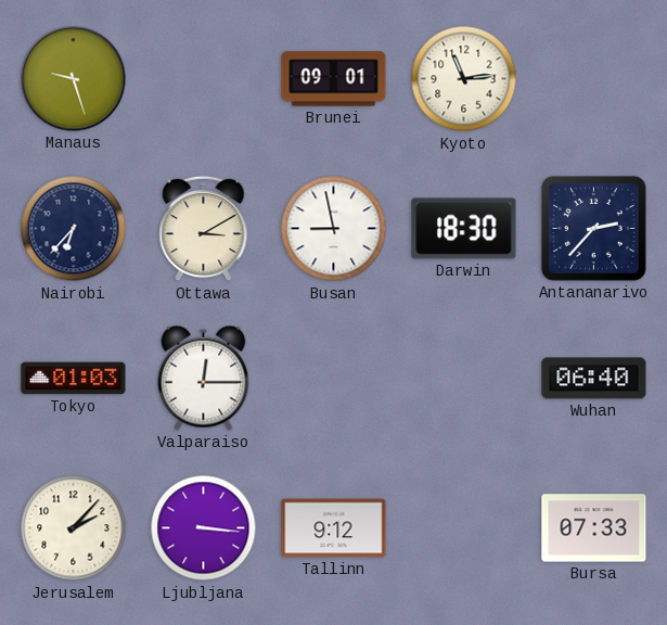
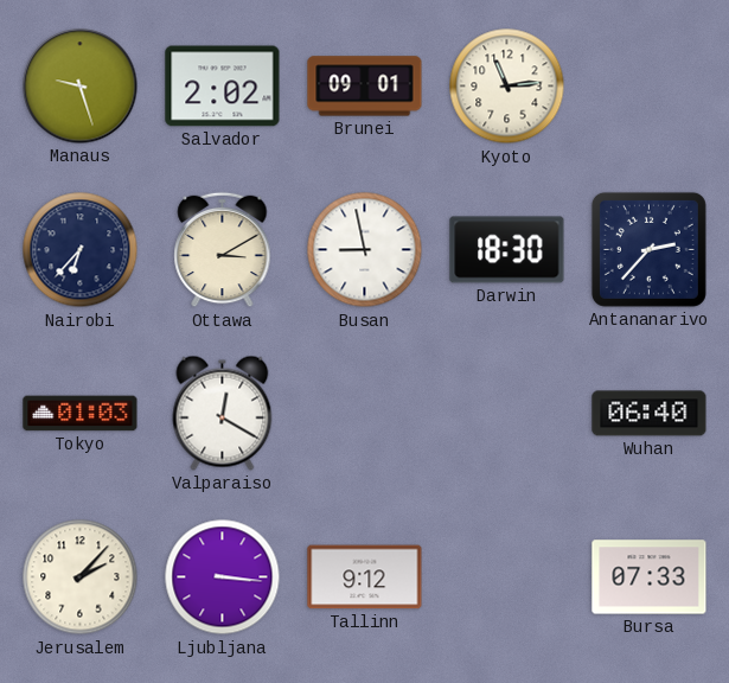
Salvador: none -> 2:02 (223, 87)
Valparaiso: 12:15 -> 12:20 (223, 413)
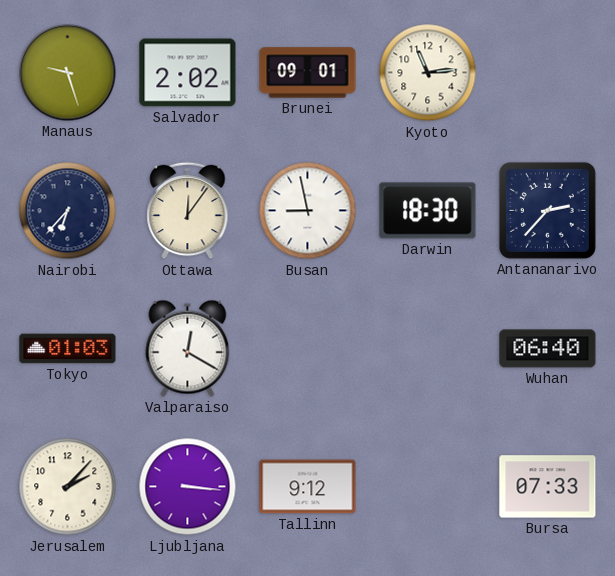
Ottawa: 3:10 -> 12:06 (188, 211)
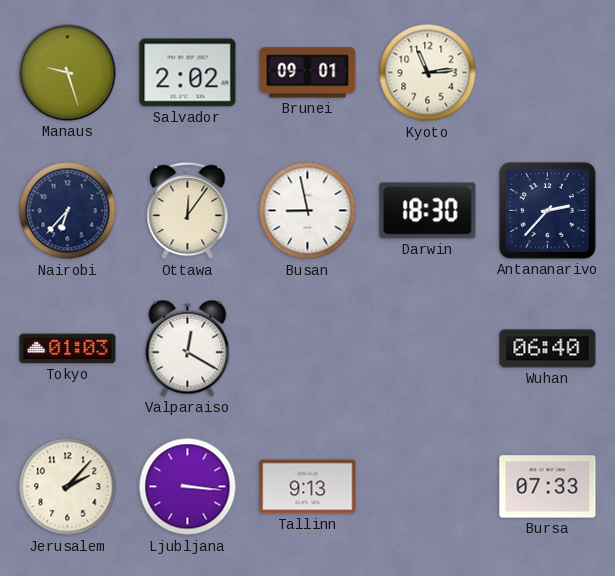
Tallinn: 9:12 -> 9:13 (308, 487)
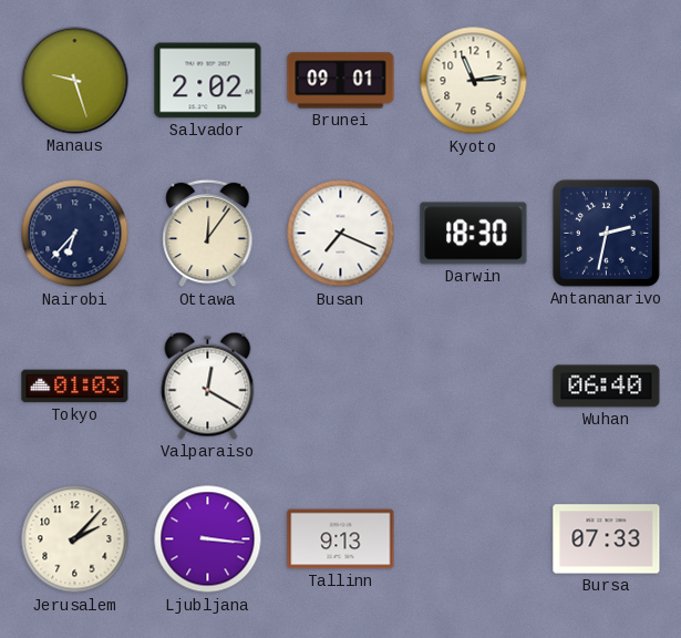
Busan: 8:58 -> 7:19 (341, 234)
Antananarivo: 2:37 -> 2:32 (606, 233)
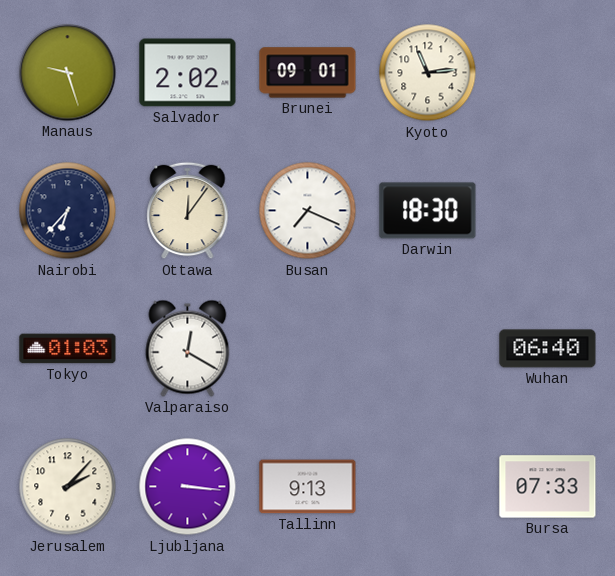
Antananarivo: 2:32 -> none (606, 233)
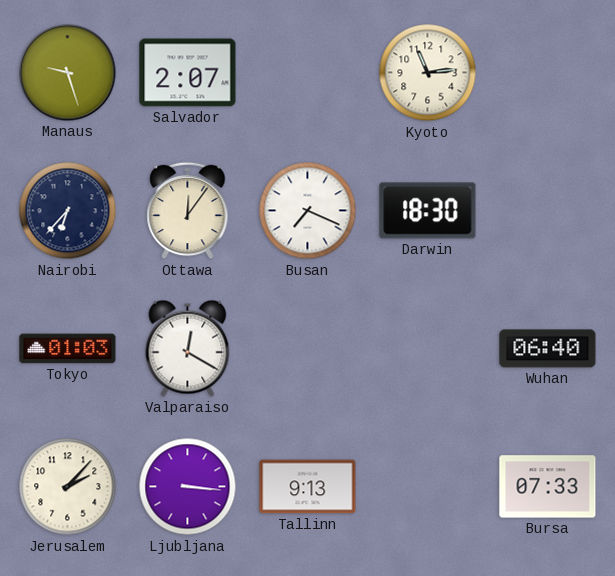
Salvador: 2:02 -> 2:07 (188, 73)
Brunei: 09:01 -> none (308, 73)
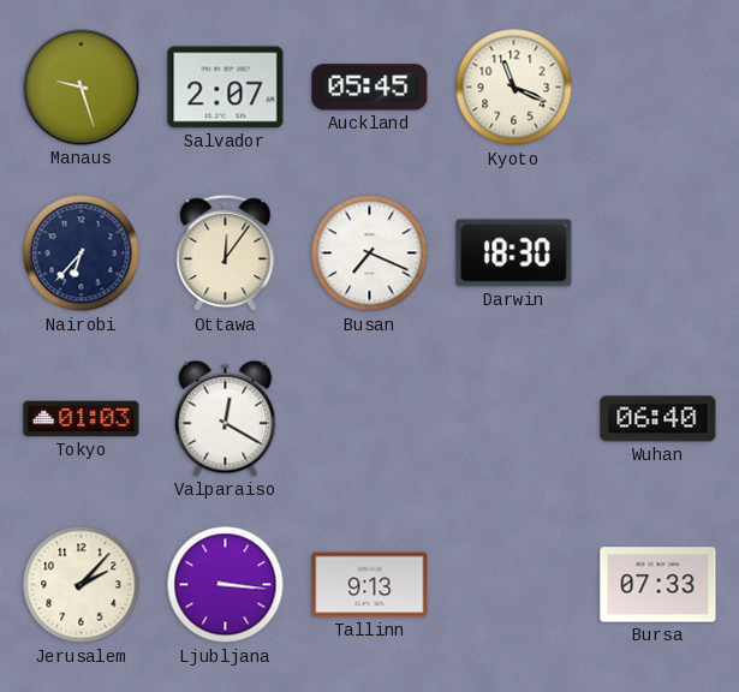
Auckland: none -> 05:45 (370, 88)
Kyoto: 11:14 -> 11:19 (514, 88)
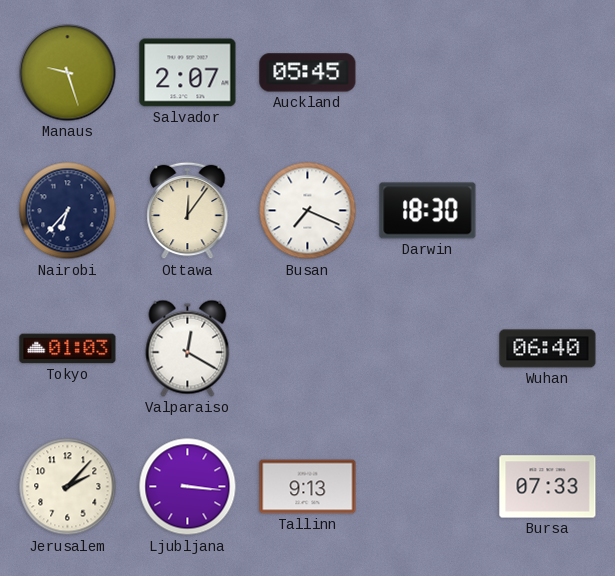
Kyoto: 11:19 -> none (514, 88)
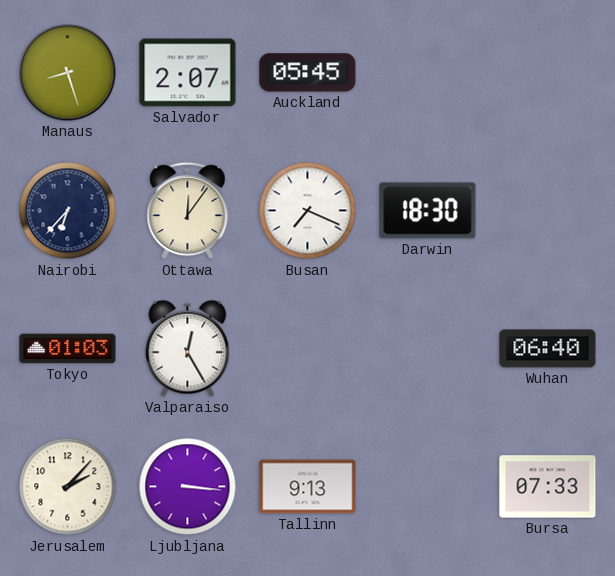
Manaus: 9:27 -> 8:27 (68, 73)
Valparaiso: 12:20 -> 12:25 (188, 348)
